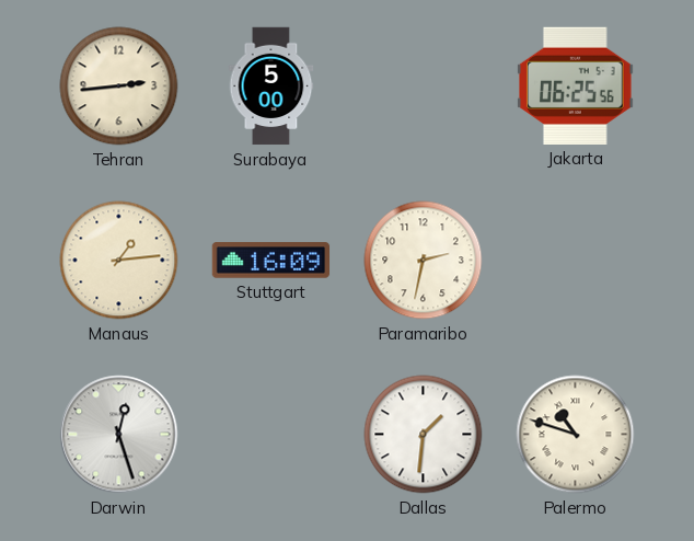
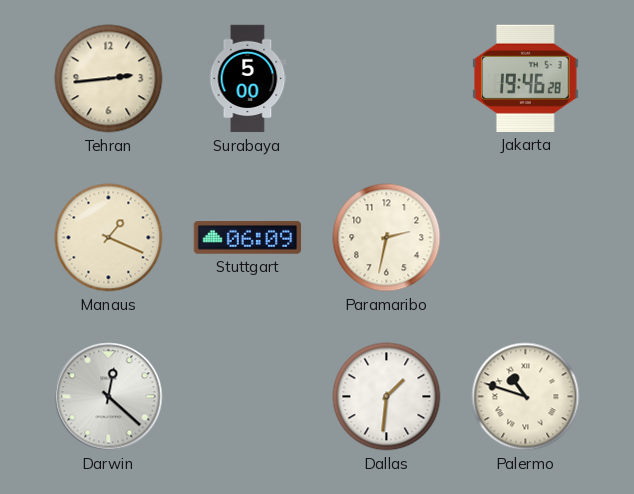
Jakarta: 06:25 -> 19:46 (526, 78)
Manaus: 1:14 -> 1:19 (109, 238)
Stuttgart: 16:09 -> 06:09 (248, 238)
Darwin: 12:27 -> 12:22 (109, 397)
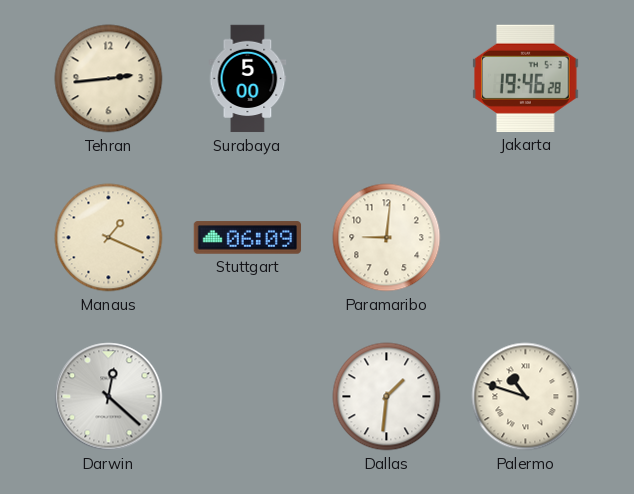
Paramaribo: 2:32 -> 9:01 (387, 238)
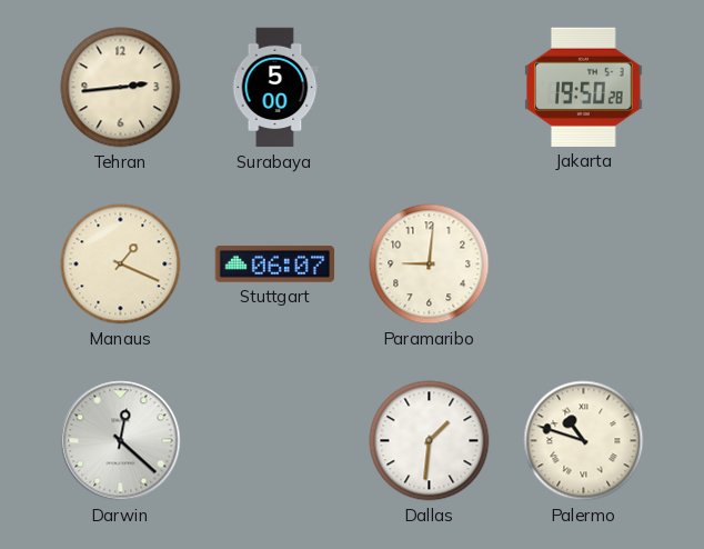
Jakarta: 19:46 -> 19:50 (584, 87)
Stuttgart: 06:09 -> 06:07 (275, 264)
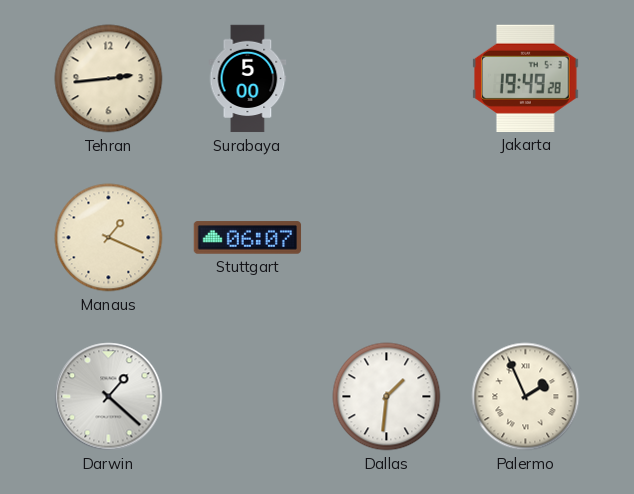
Jakarta: 19:50 -> 19:49 (526, 78)
Paramaribo: 9:01 -> none (430, 264)
Darwin: 12:22 -> 1:22 (109, 397)
Palermo: 10:48 -> 1:56 (526, 397)
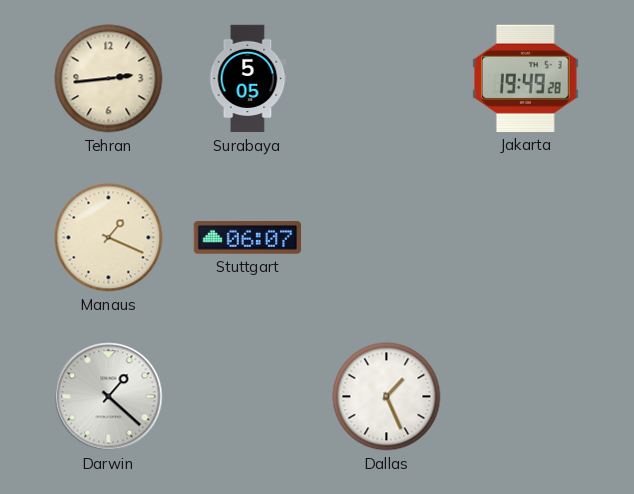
Surabaya: 5:00 -> 5:05 (248, 79)
Dallas: 1:31 -> 1:26 (387, 397)
Palermo: 1:56 -> none (526, 397)
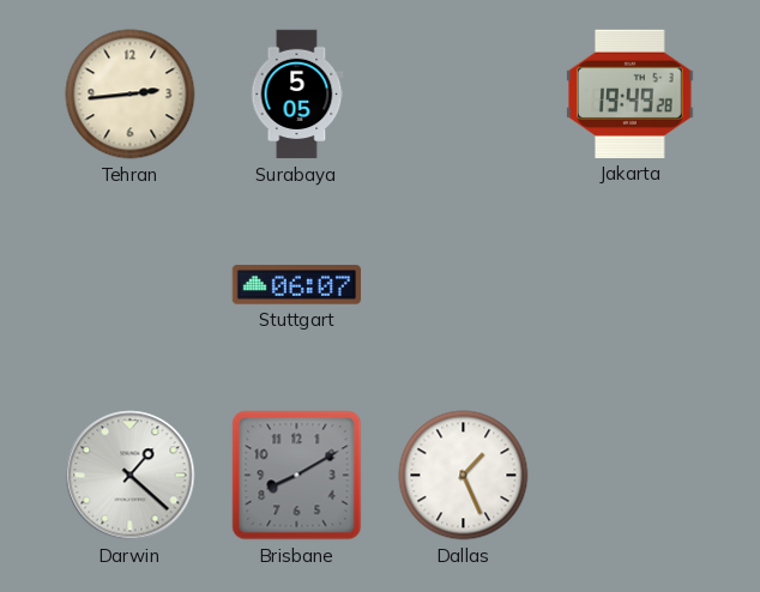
Manaus: 1:19 -> none (109, 238)
Brisbane: none -> 8:10 (297, 476)
